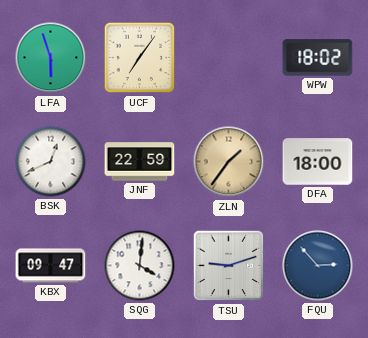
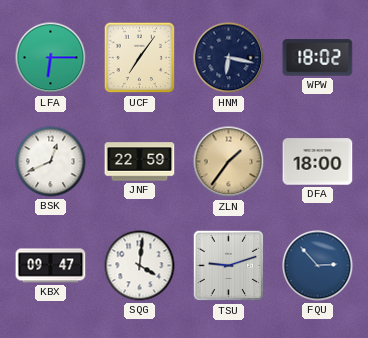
LFA: 5:57 -> 6:15 (51, 58)
HNM: none -> 6:17 (229, 58)
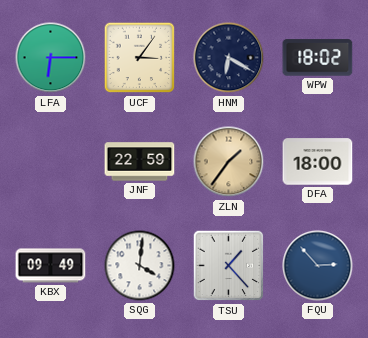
UCF: 7:06 -> 3:06 (140, 58)
HNM: 6:17 -> 6:20 (229, 58)
BSK: 12:41 -> none (51, 162)
KBX: 09:47 -> 09:49 (51, 266)
TSU: 9:12 -> 1:23 (229, 266)
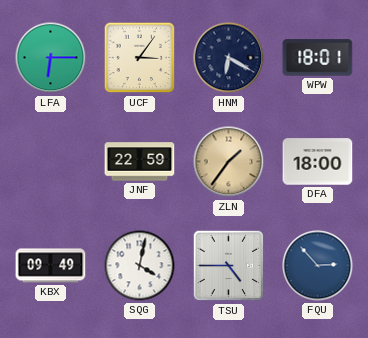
WPW: 18:02 -> 18:01 (318, 58)
SQG: 4:01 -> 4:02 (140, 266)
TSU: 1:23 -> 4:45 (229, 266)
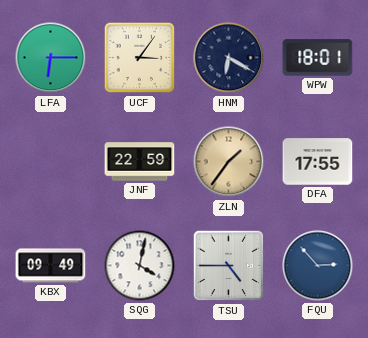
DFA: 18:00 -> 17:55 (318, 162)
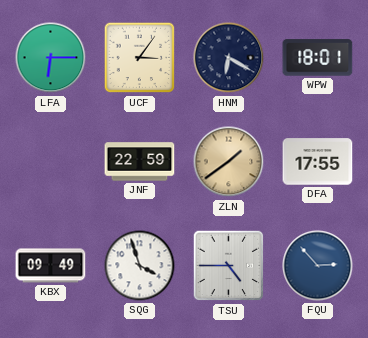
ZLN: 1:36 -> 1:39 (229, 162)
SQG: 4:02 -> 3:57 (140, 266)
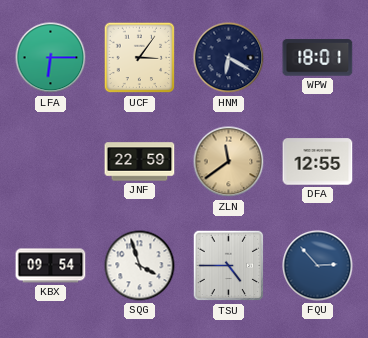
ZLN: 1:39 -> 11:39 (229, 162)
DFA: 17:55 -> 12:55 (318, 162)
KBX: 09:49 -> 09:54 (51, 266)
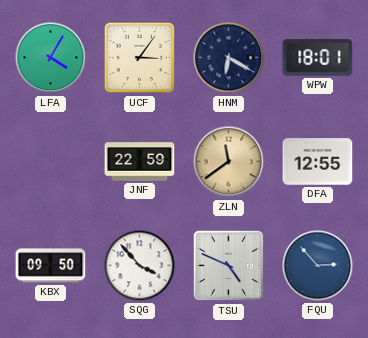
LFA: 6:15 -> 4:05 (51, 58)
KBX: 09:54 -> 09:50 (51, 266)
SQG: 3:57 -> 3:53 (140, 266)
TSU: 4:45 -> 4:49 (229, 266)
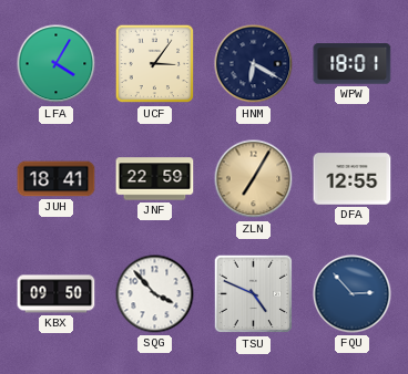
JUH: none -> 18:41 (57, 179)
ZLN: 11:39 -> 7:05 (254, 179)
